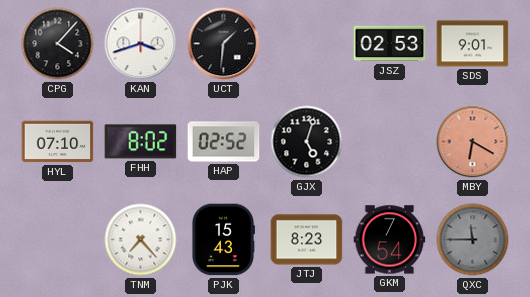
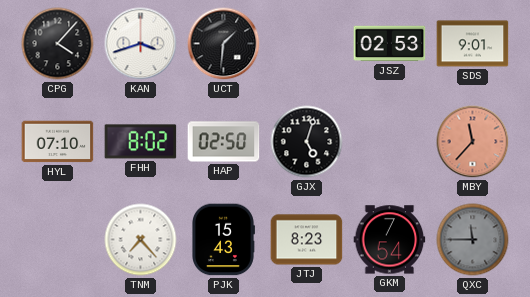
HAP: 02:52 -> 02:50 (224, 142)
MBY: 6:20 -> 11:37 (473, 142)
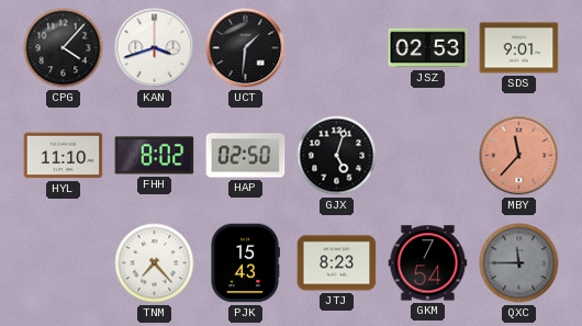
HYL: 07:10 -> 11:10 (64, 156)
